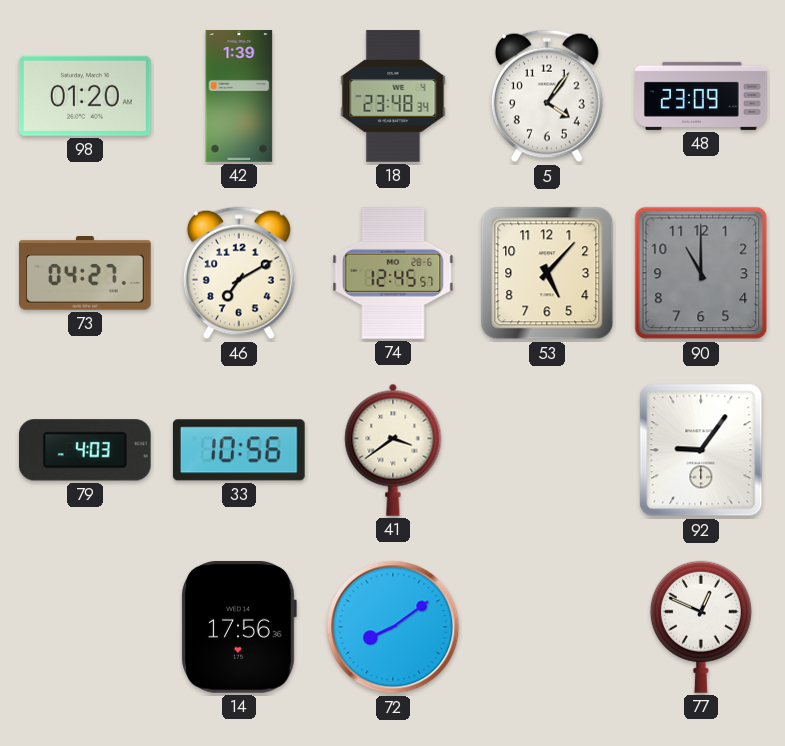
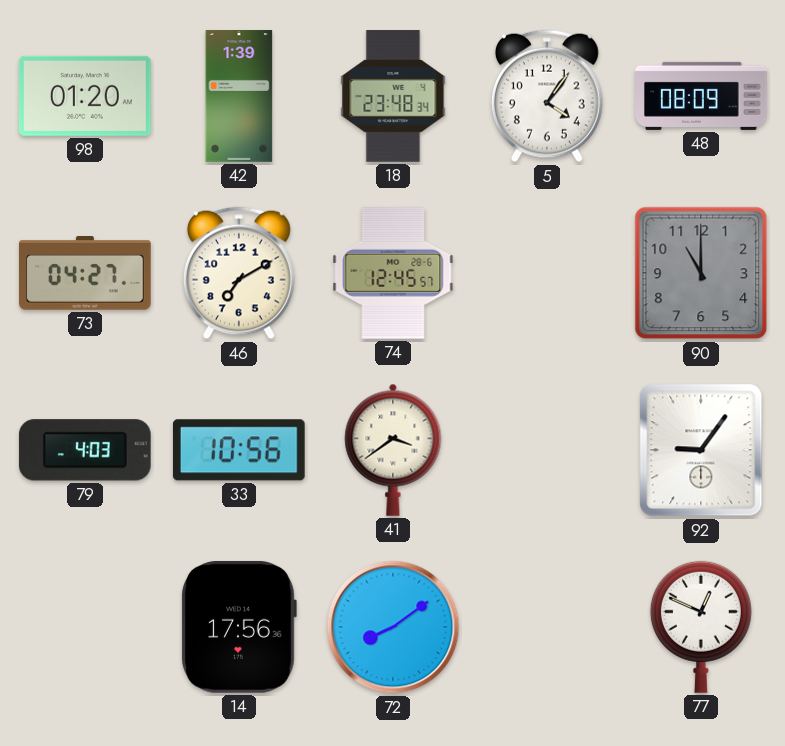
48: 23:09 -> 08:09 (701, 96)
53: 5:07 -> none (547, 273)
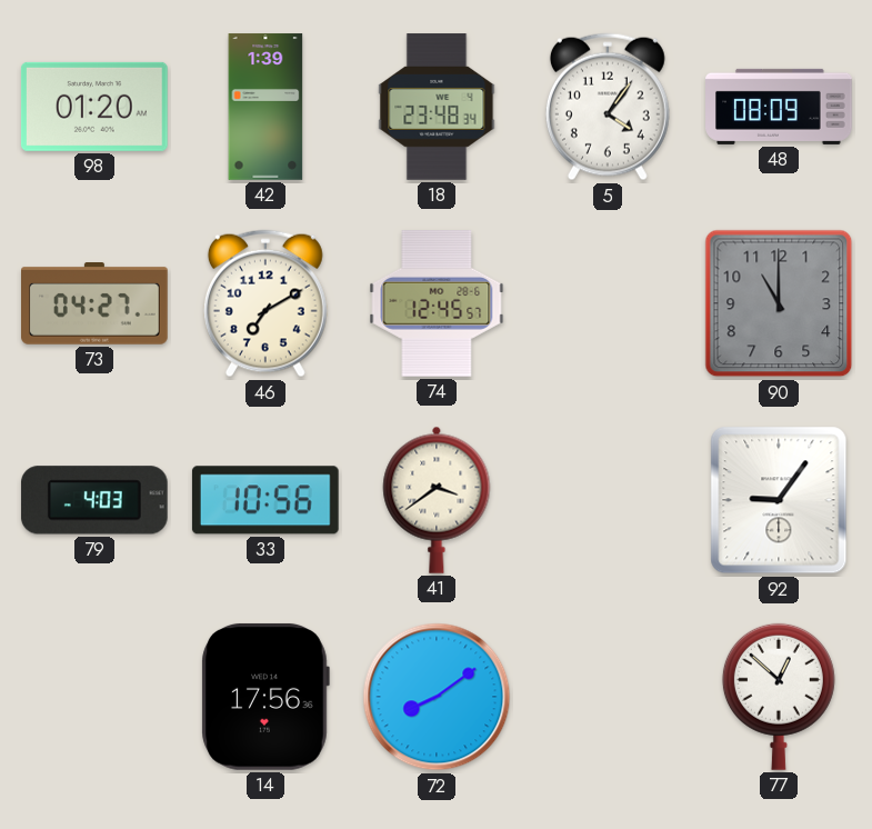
77: 12:49 -> 12:52 (779, 697)
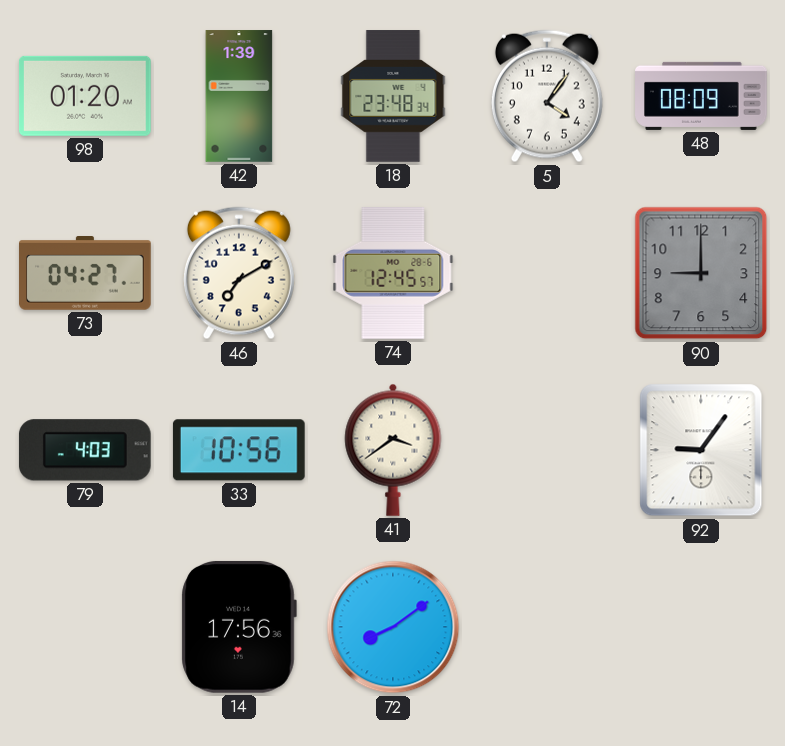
90: 11:00 -> 9:00 (701, 273)
77: 12:52 -> none (779, 697)
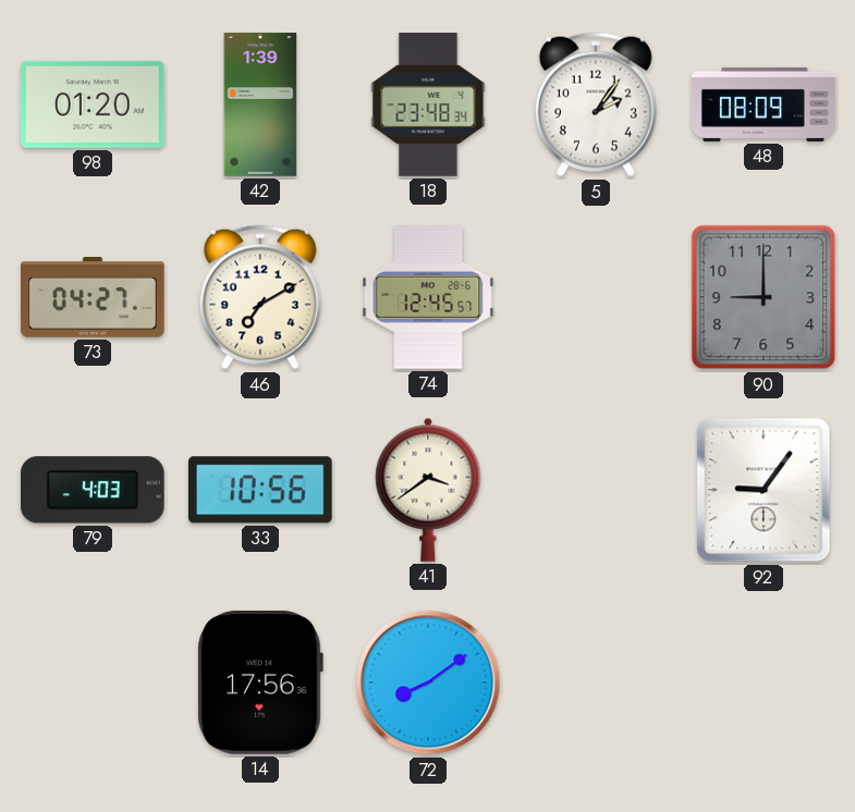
5: 4:06 -> 2:06 (596, 104)
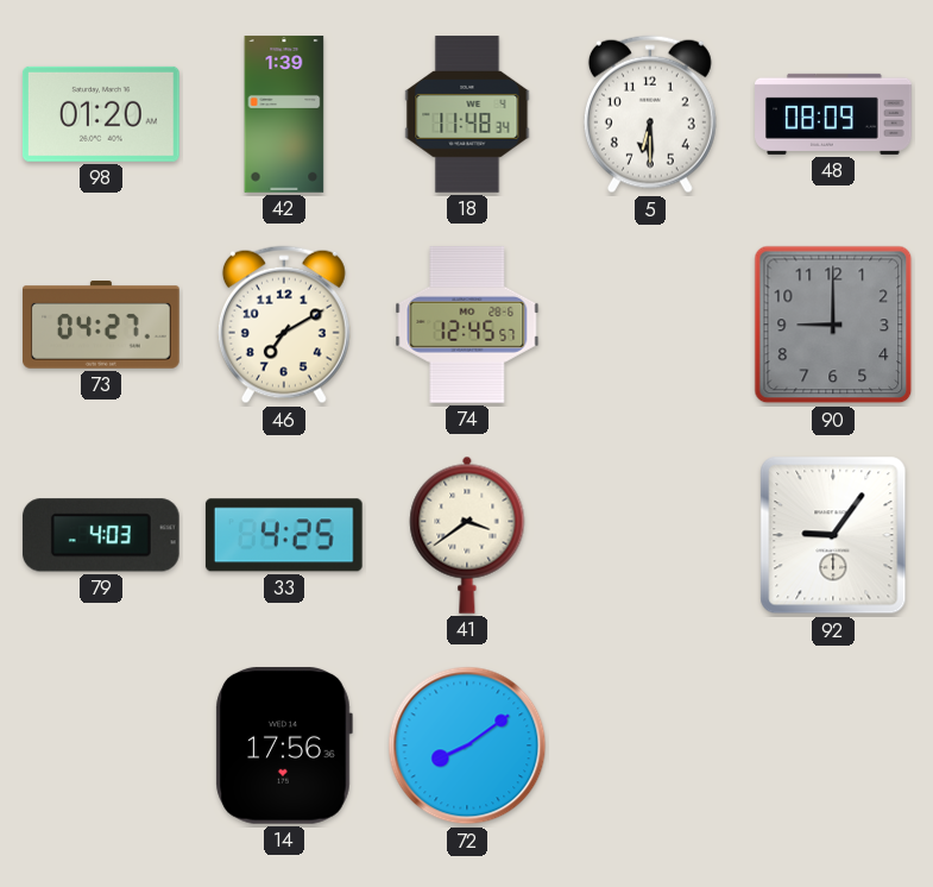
18: 23:48 -> 11:48 (467, 114)
5: 2:06 -> 6:30 (650, 114)
33: 10:56 -> 4:25 (284, 535)
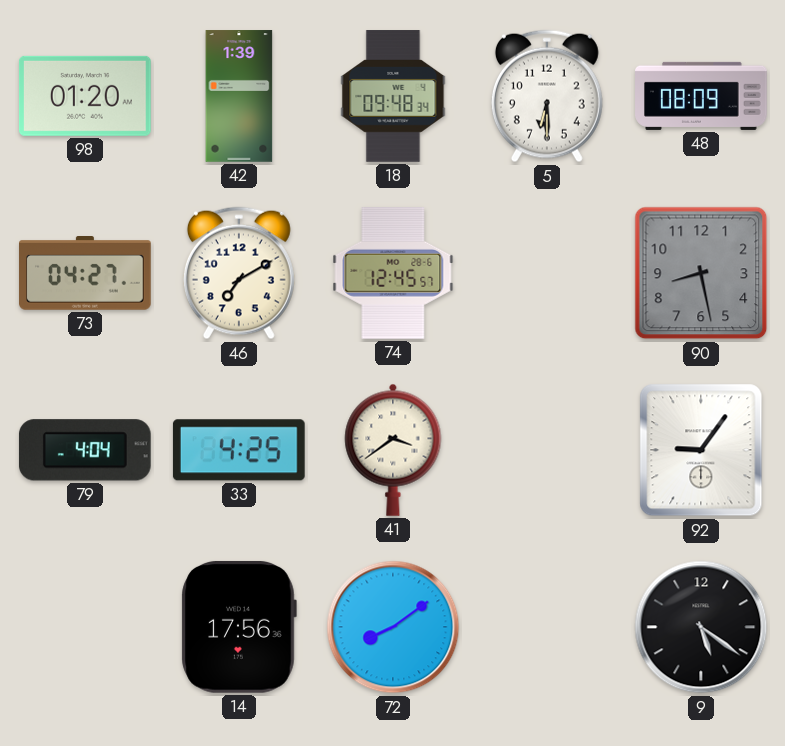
18: 11:48 -> 09:48 (393, 96)
90: 9:00 -> 8:28 (701, 273)
79: 4:03 -> 4:04 (85, 450)
9: none -> 5:21 (701, 627)
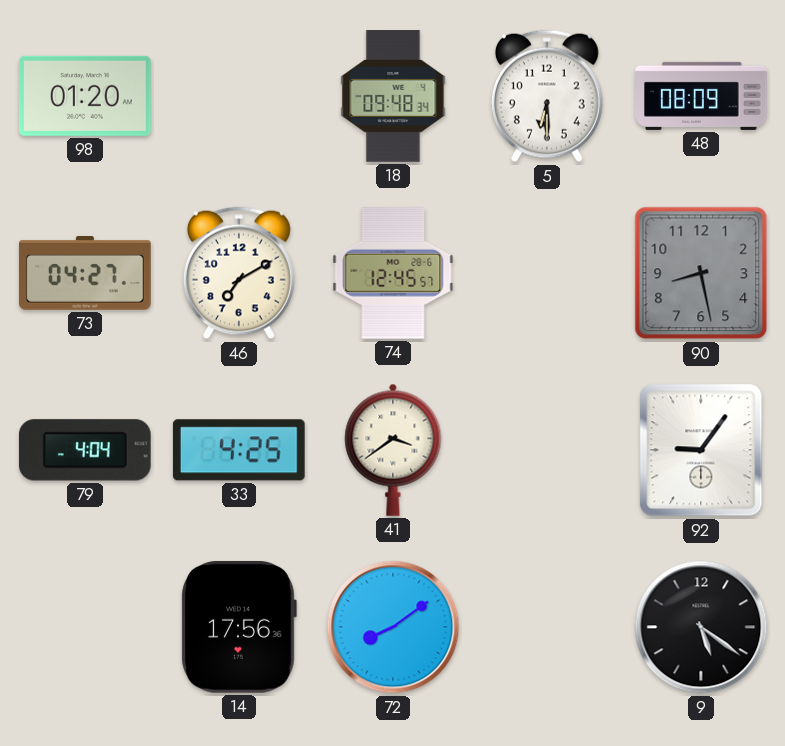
42: 1:39 -> none (239, 96)
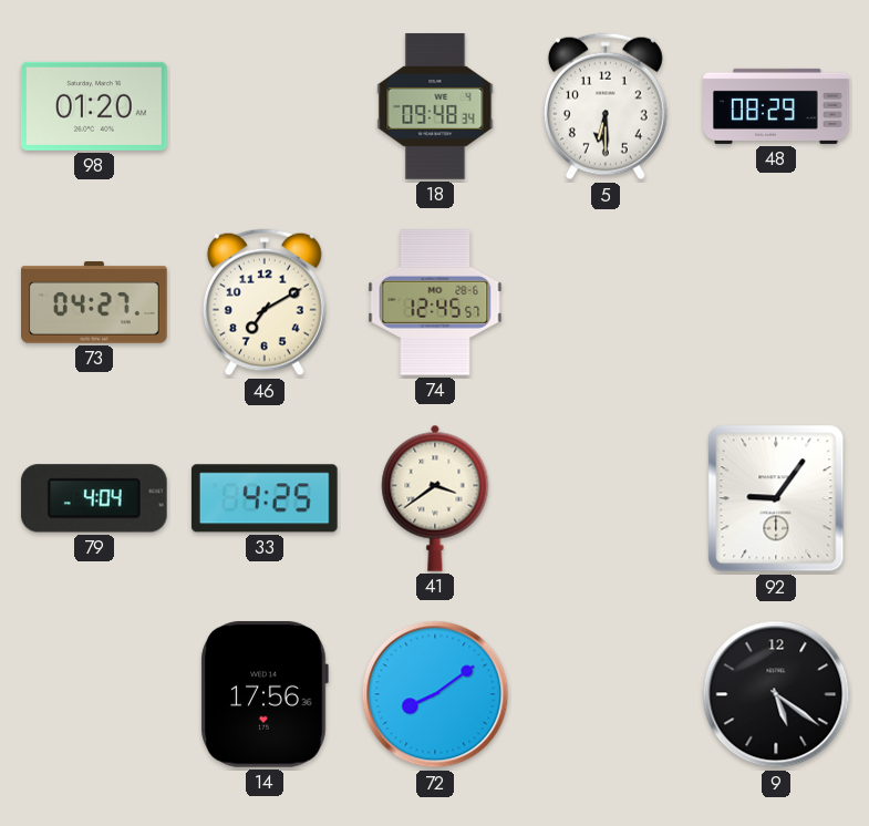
48: 08:09 -> 08:29 (776, 106)
90: 8:28 -> none (701, 273)
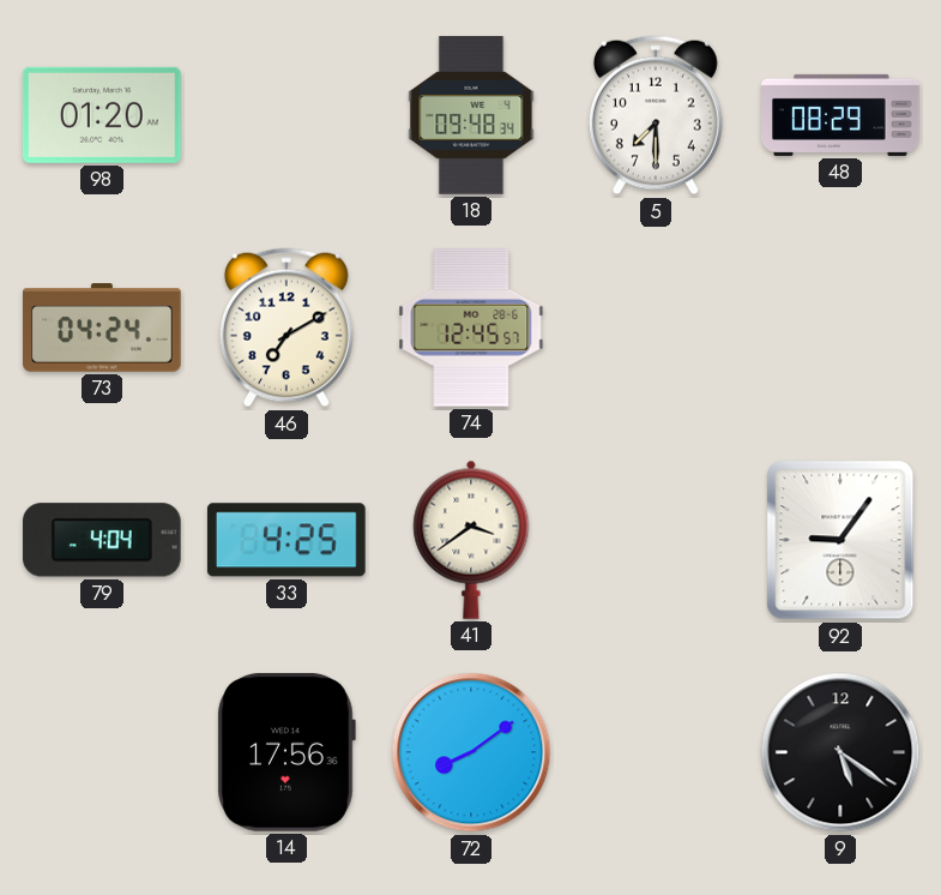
5: 6:30 -> 7:30 (656, 115)
73: 04:27 -> 04:24 (103, 329)
